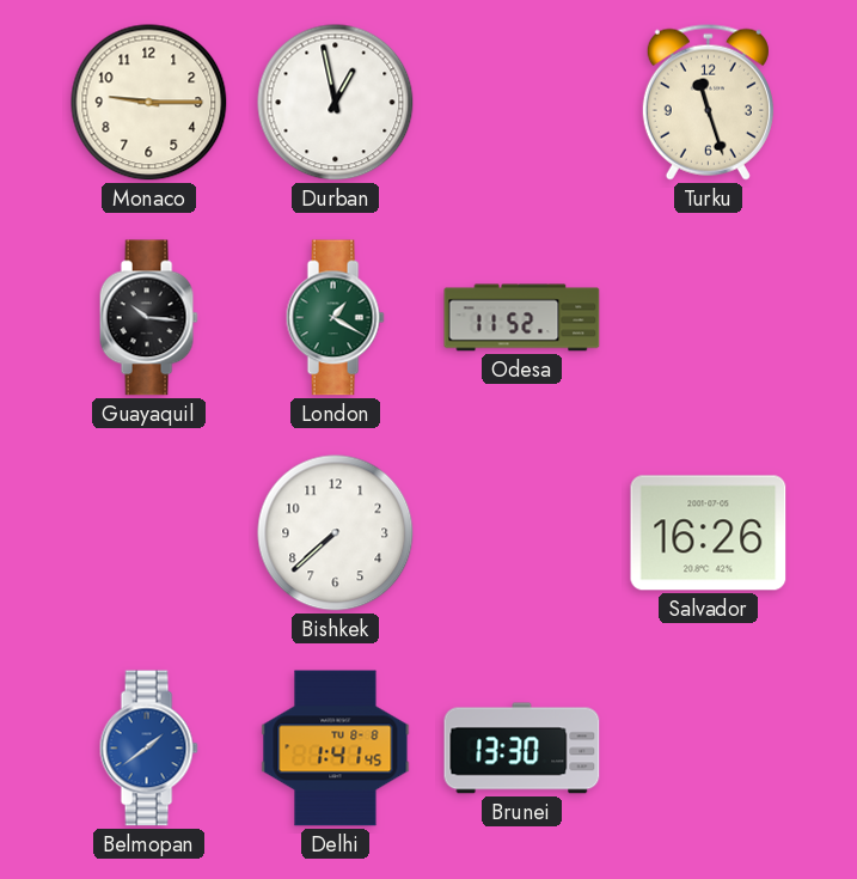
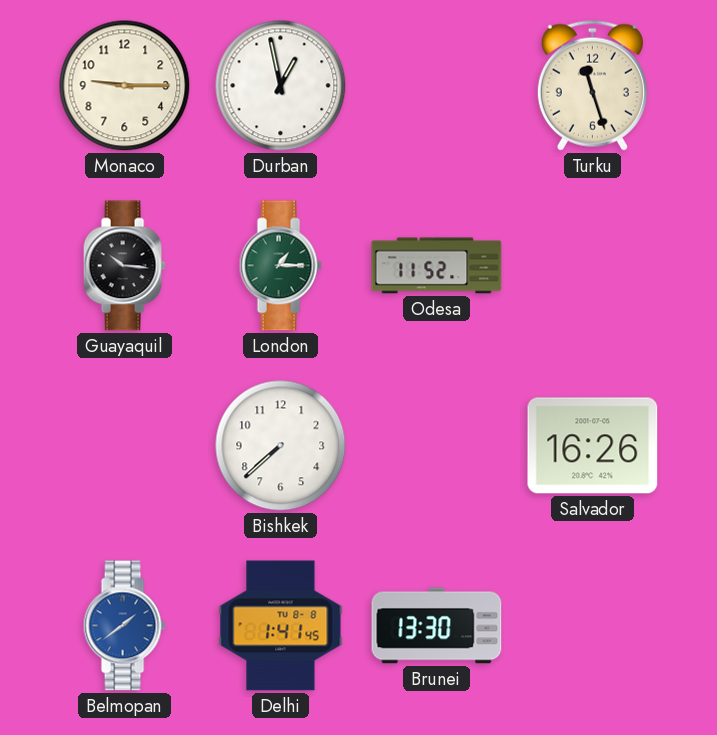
London: 1:20 -> 1:15 (280, 266)
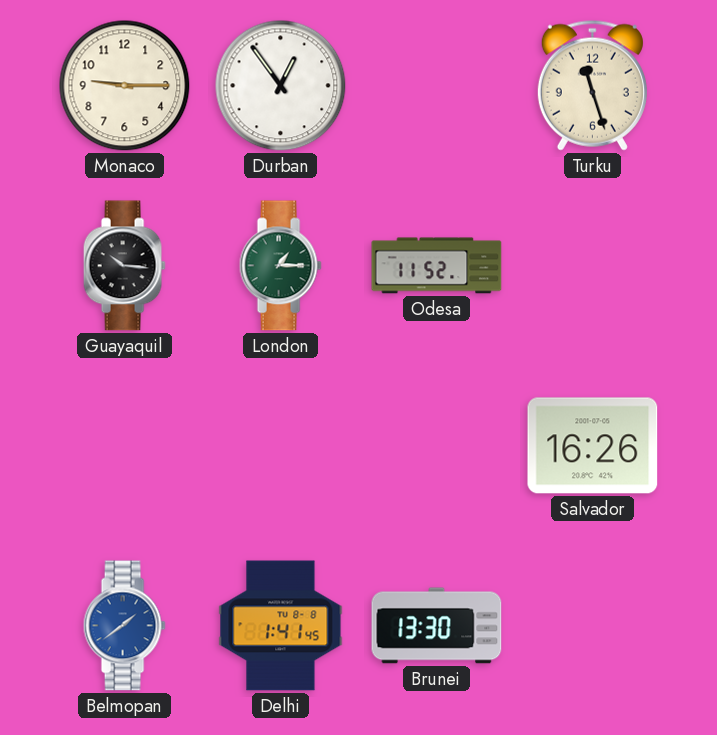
Durban: 12:58 -> 12:54 (281, 86)
Bishkek: 7:38 -> none (281, 446)
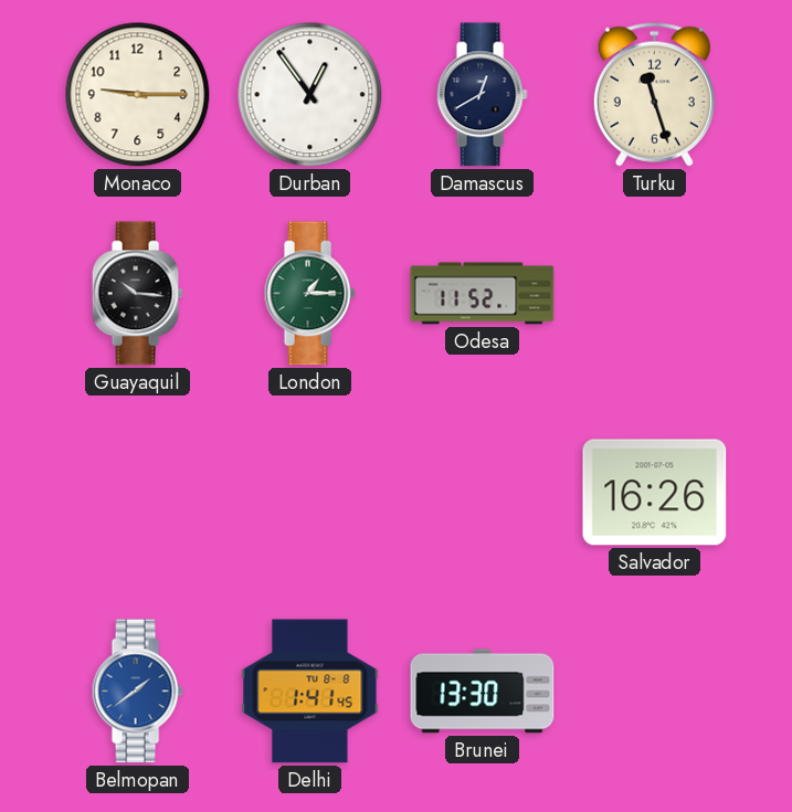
Damascus: none -> 12:40 (482, 95)
